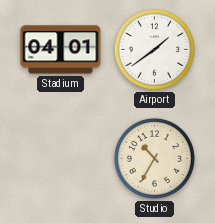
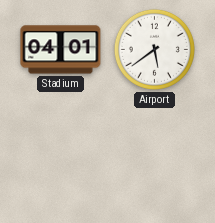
Airport: 1:39 -> 5:39 (154, 49)
Studio: 10:35 -> none (154, 158)
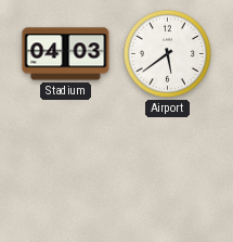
Stadium: 04:01 -> 04:03 (66, 54)
